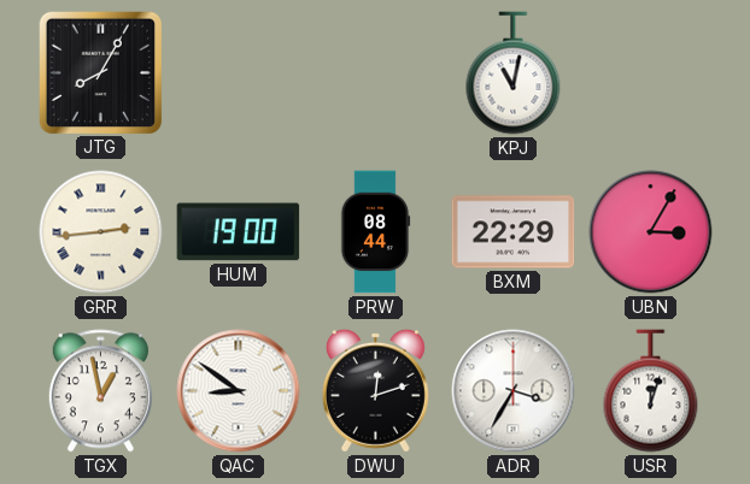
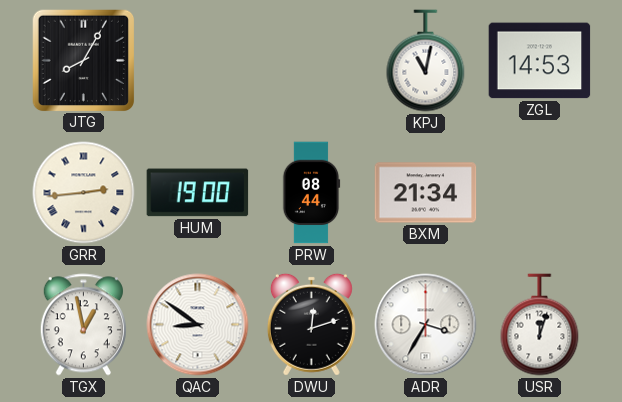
ZGL: none -> 14:53 (540, 61)
BXM: 22:29 -> 21:34 (426, 193)
UBN: 3:05 -> none (651, 232)
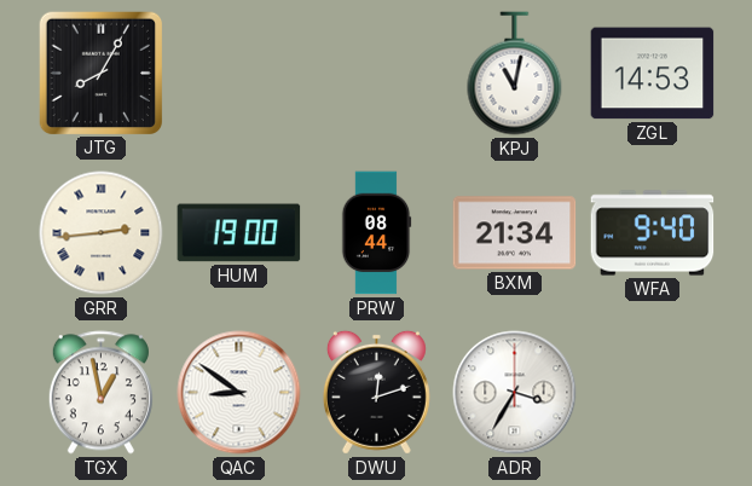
WFA: none -> 9:40 (653, 233)
USR: 12:03 -> none (540, 325)
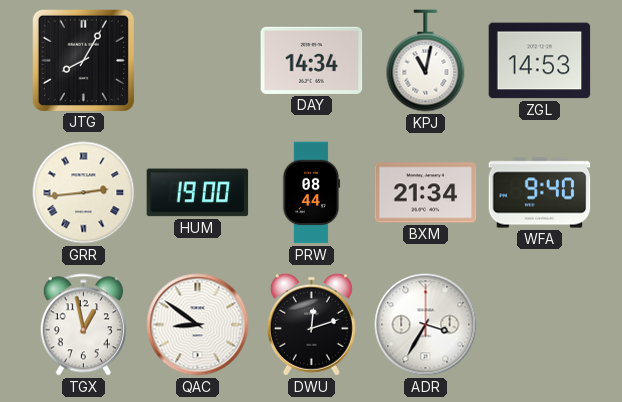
DAY: none -> 14:34 (312, 60)
